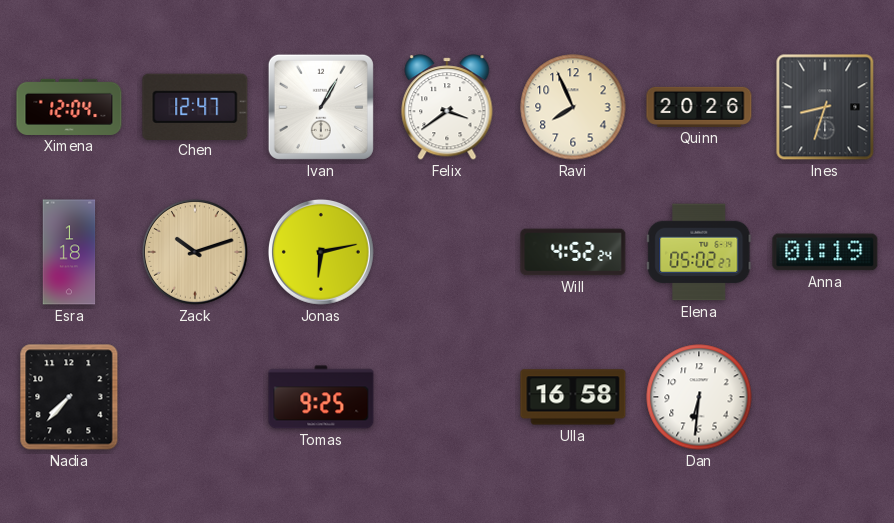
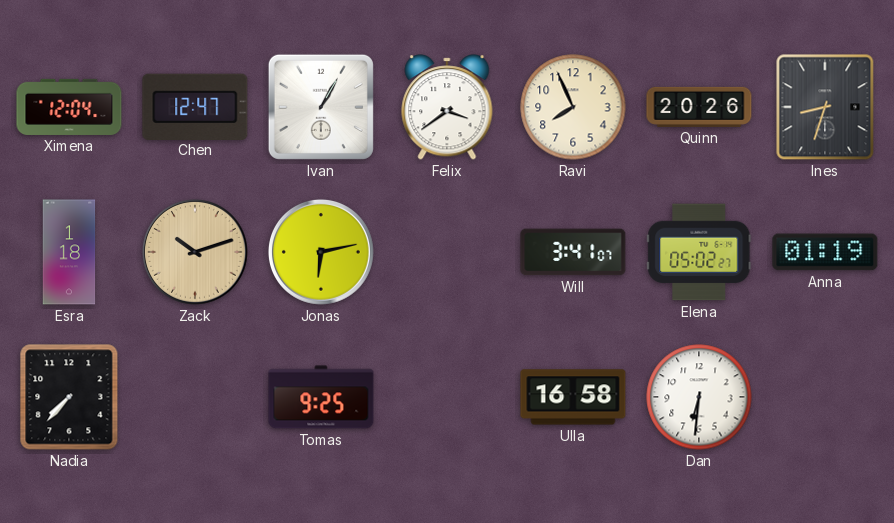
Will: 4:52 -> 3:41 (573, 252)
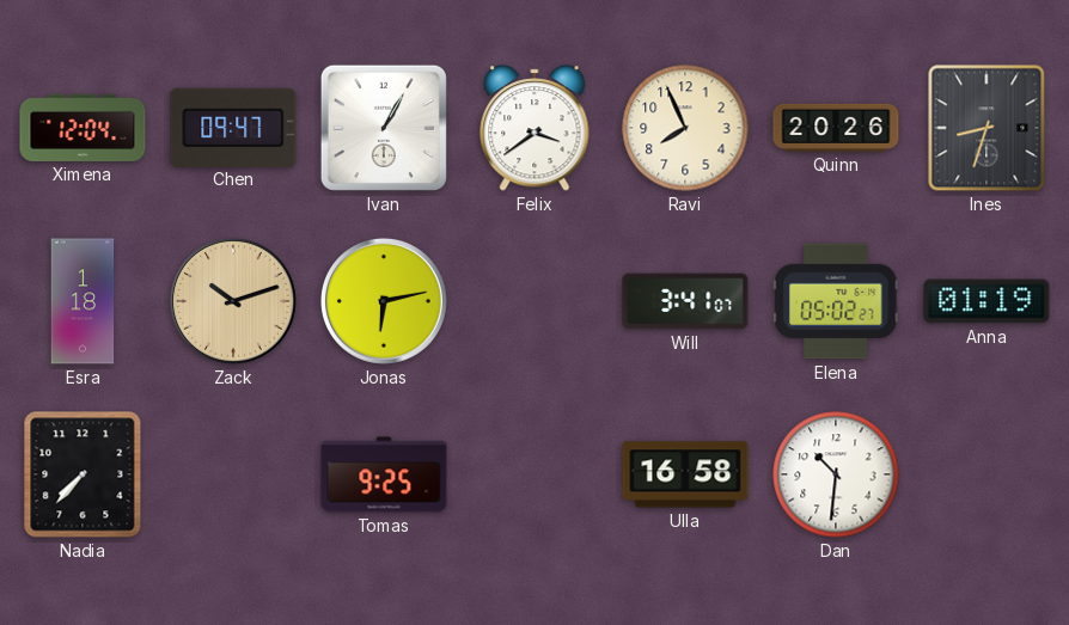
Chen: 12:47 -> 09:47 (233, 127)
Dan: 6:31 -> 10:31 (836, 474)
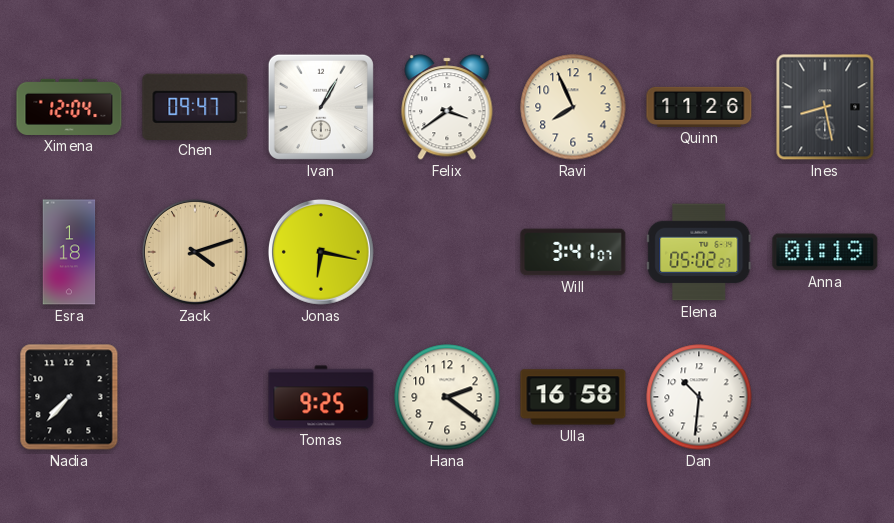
Quinn: 20:26 -> 11:26 (699, 107)
Ines: 8:33 -> 8:28 (825, 107)
Zack: 10:12 -> 4:12 (195, 252)
Jonas: 6:13 -> 6:17 (321, 252)
Hana: none -> 2:21 (447, 397)
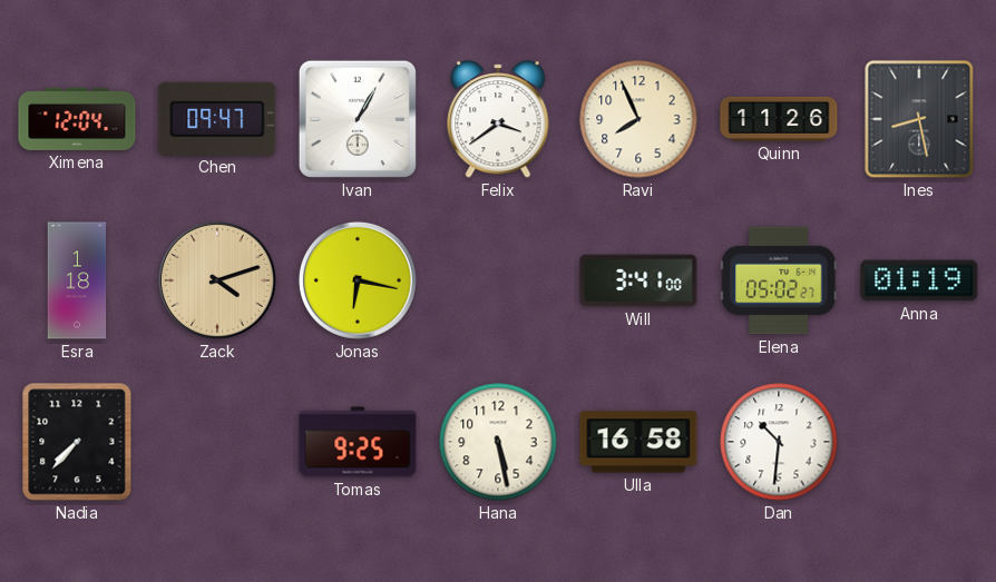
Will: 3:41:07 -> 3:41:00 (638, 280)
Hana: 2:21 -> 5:28 (498, 442)
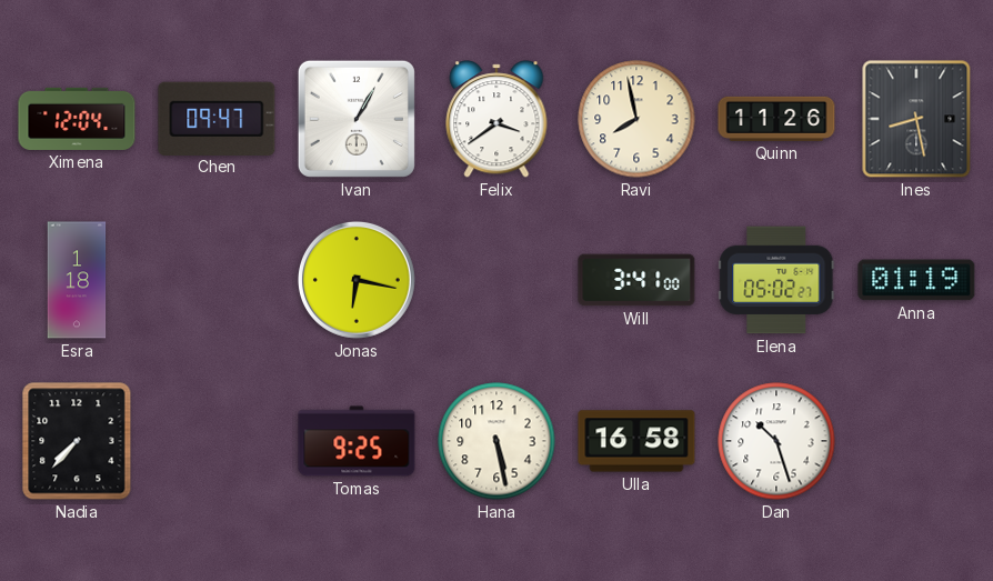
Ravi: 7:56 -> 7:58 (636, 119)
Zack: 4:12 -> none (217, 280)
Dan: 10:31 -> 10:27 (776, 441)
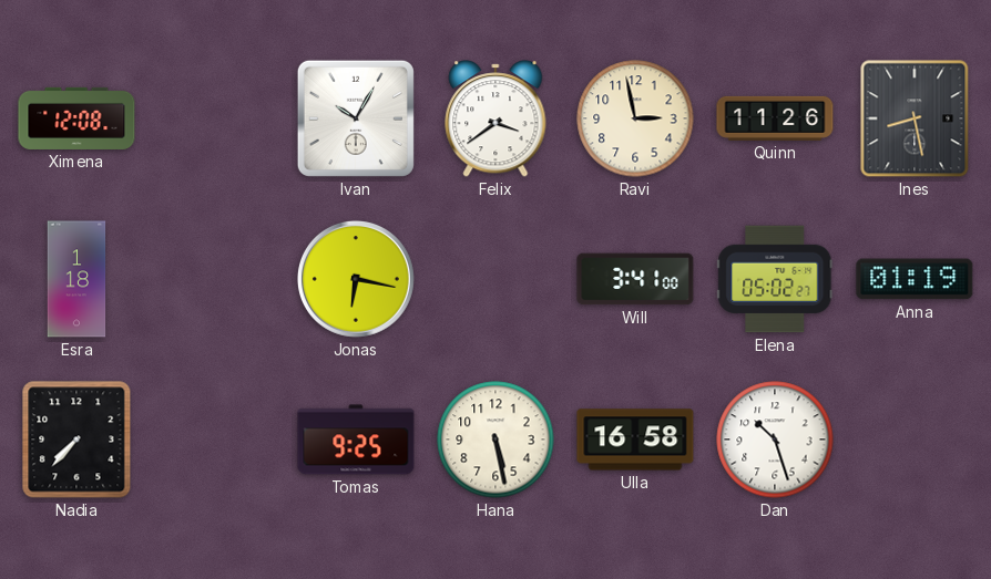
Ximena: 12:04 -> 12:08 (76, 118)
Chen: 09:47 -> none (217, 118)
Ivan: 1:05 -> 10:05 (356, 118)
Ravi: 7:58 -> 2:58 (635, 118)
